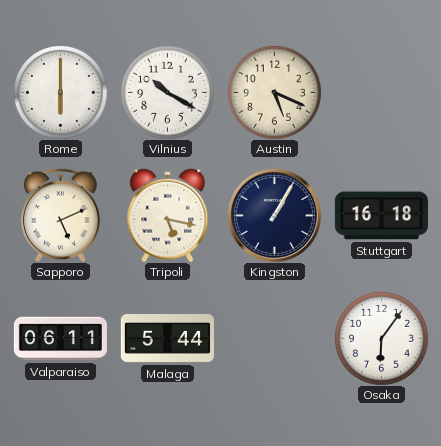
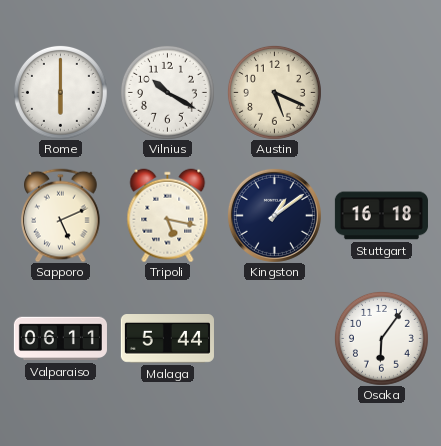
Kingston: 1:05 -> 1:09 (274, 215)
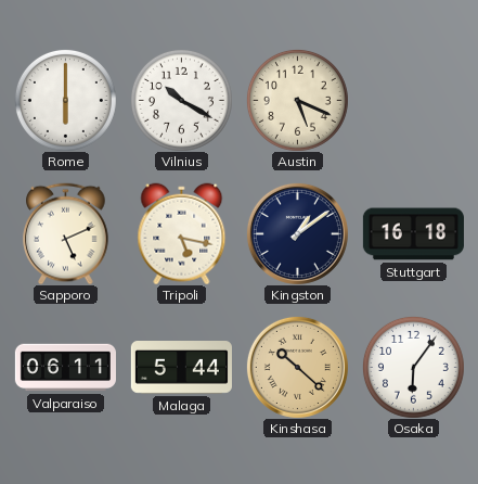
Kinshasa: none -> 10:22 (297, 367)
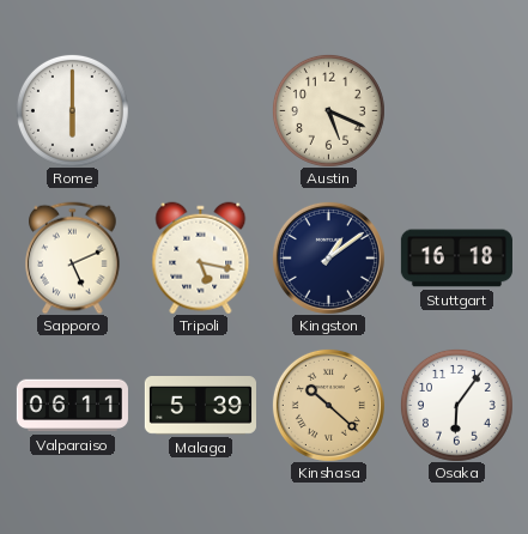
Vilnius: 10:20 -> none (181, 100)
Malaga: 5:44 -> 5:39 (200, 406)
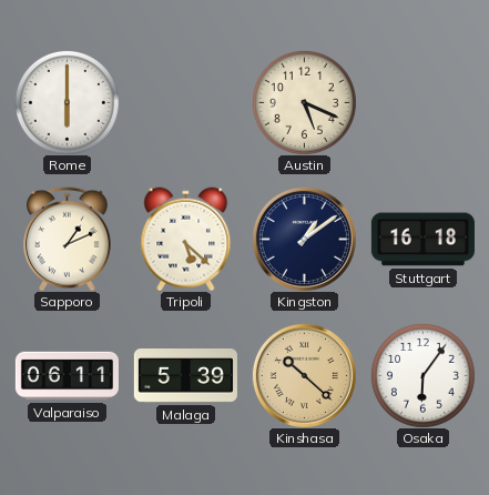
Sapporo: 5:11 -> 1:11 (68, 239)
Tripoli: 5:17 -> 5:22 (186, 239)
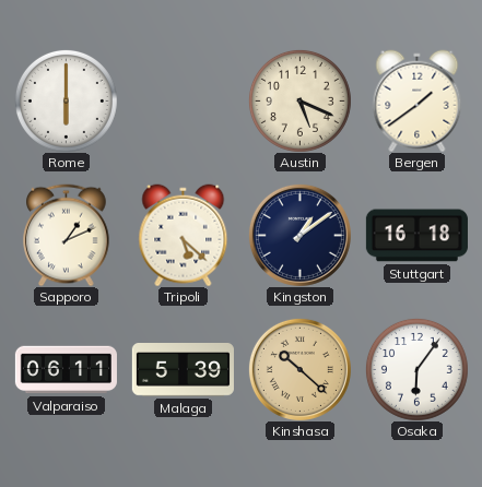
Bergen: none -> 1:39 (418, 100)
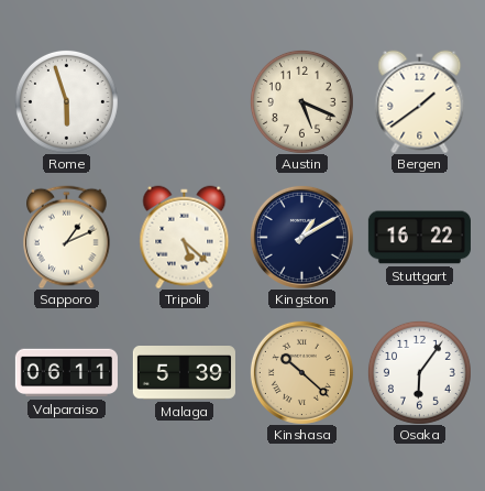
Rome: 6:00 -> 5:57 (66, 101)
Kingston: 1:09 -> 1:10 (301, 237)
Stuttgart: 16:18 -> 16:22 (419, 238)
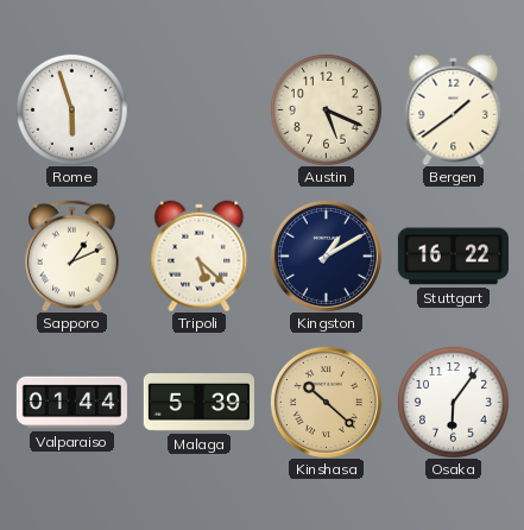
Valparaiso: 06:11 -> 01:44 (71, 403)
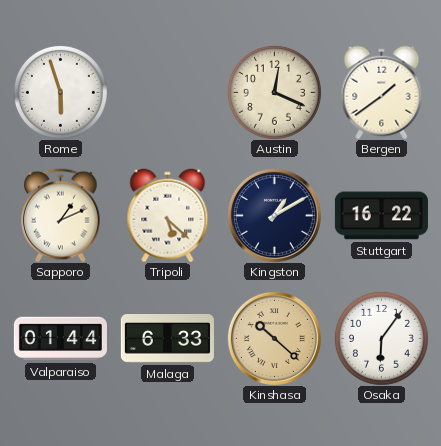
Austin: 5:19 -> 12:19 (274, 92)
Malaga: 5:39 -> 6:33 (167, 339)
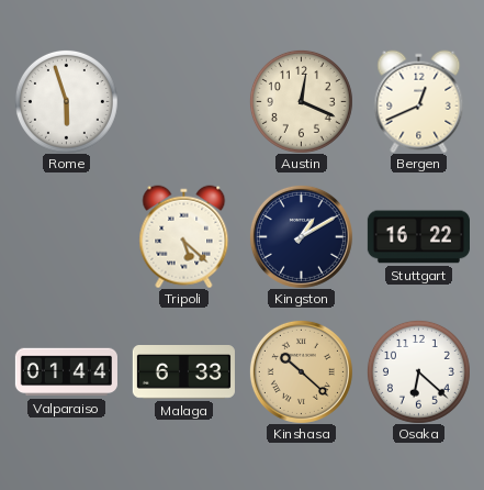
Bergen: 1:39 -> 12:41 (419, 101)
Sapporo: 1:11 -> none (61, 215)
Osaka: 6:06 -> 6:22 (418, 371)
